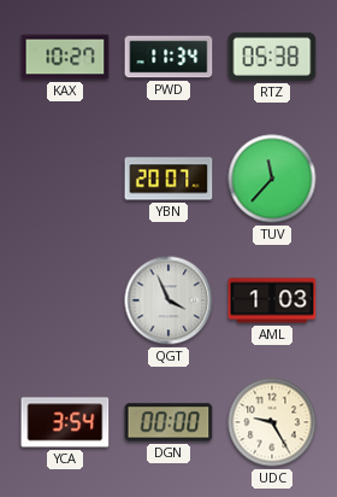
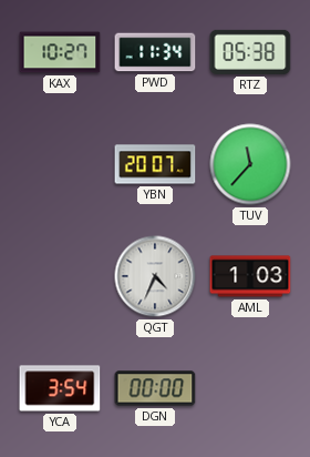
QGT: 3:56 -> 4:34 (155, 276)
UDC: 9:25 -> none (272, 422)
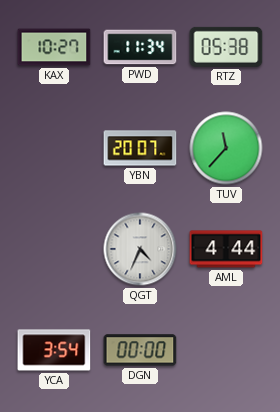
AML: 1:03 -> 4:44 (226, 249)
